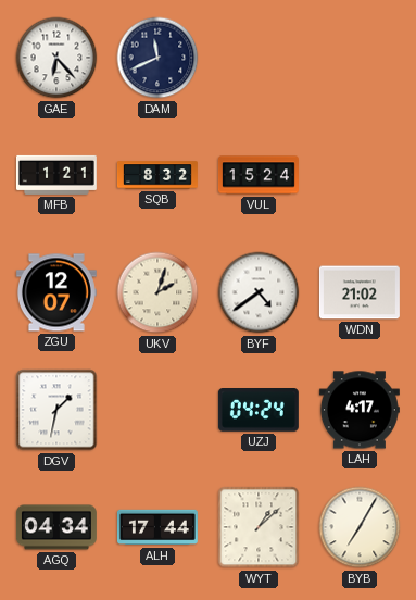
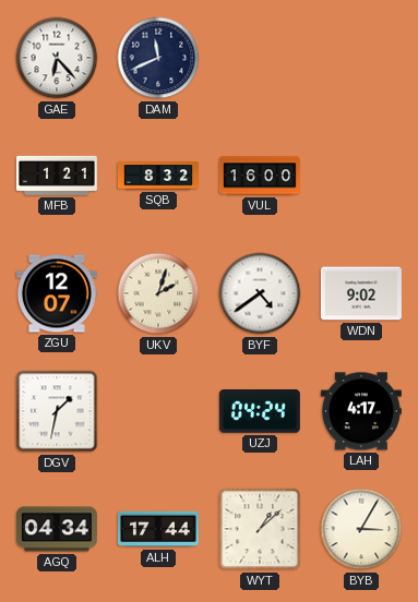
VUL: 15:24 -> 16:00 (260, 176)
WDN: 21:02 -> 9:02 (361, 293)
BYB: 7:05 -> 3:05 (361, 529)
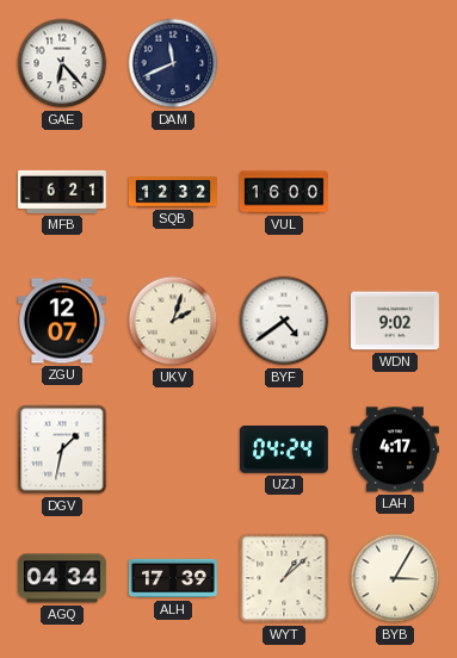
MFB: 1:21 -> 6:21 (62, 192)
SQB: 8:32 -> 12:32 (173, 192)
ALH: 17:44 -> 17:39 (173, 578)
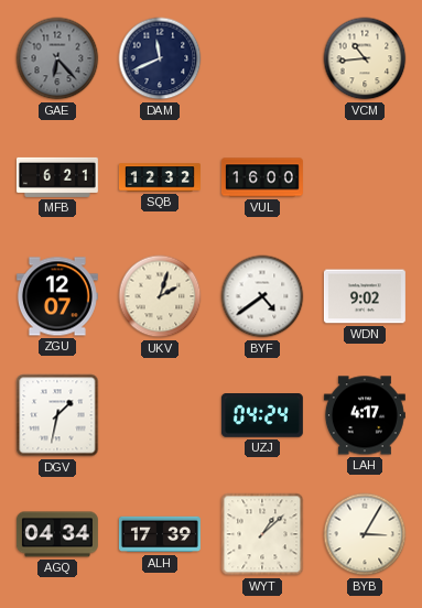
GAE dial: white -> grey (57, 58)
VCM: none -> 10:44 (365, 58)
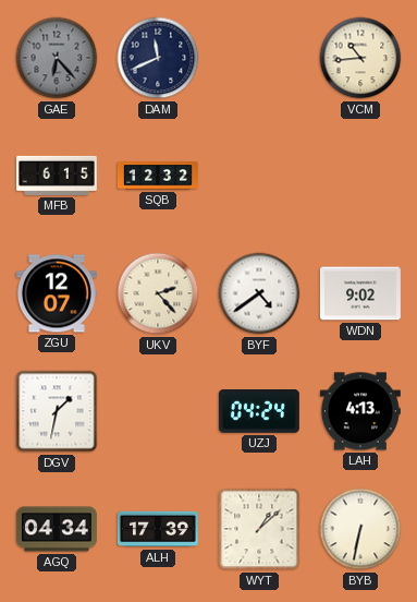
MFB: 6:21 -> 6:15 (57, 176)
VUL: 16:00 -> none (262, 177)
UKV: 2:03 -> 2:23 (158, 293)
LAH: 4:17 -> 4:13 (360, 411)
BYB: 3:05 -> 6:32 (360, 529)
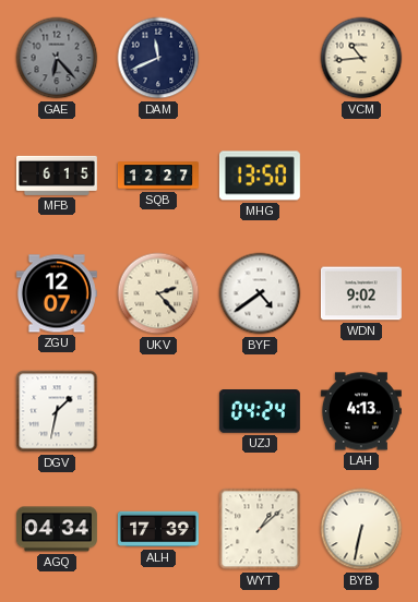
SQB: 12:32 -> 12:27 (158, 176)
MHG: none -> 13:50 (260, 176)
